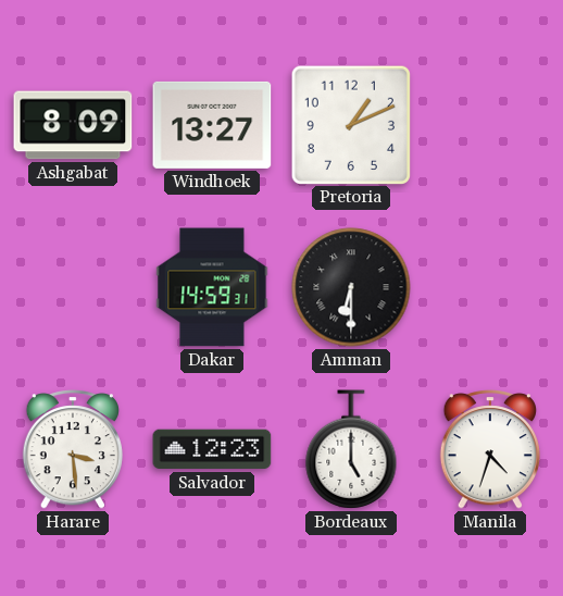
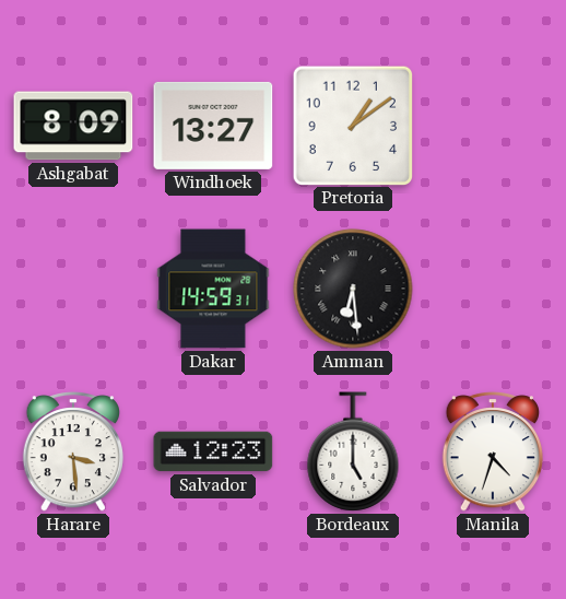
Pretoria: 1:11 -> 1:09 (352, 125)
Amman: 6:30 -> 6:29 (353, 289)
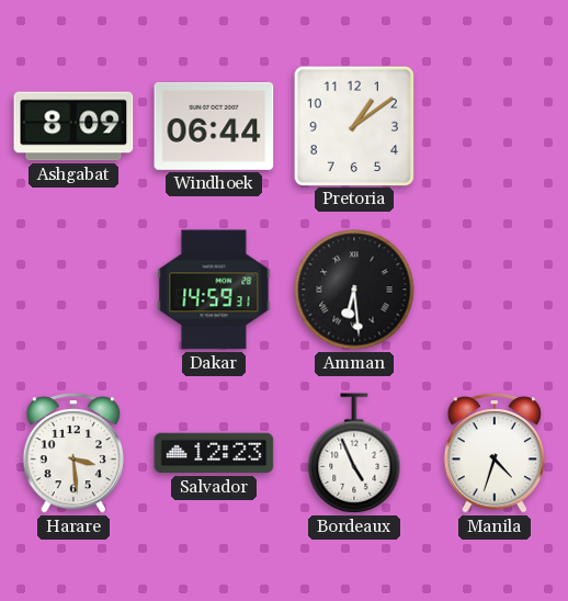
Windhoek: 13:27 -> 06:44 (214, 126)
Bordeaux: 5:00 -> 4:56 (354, 453)
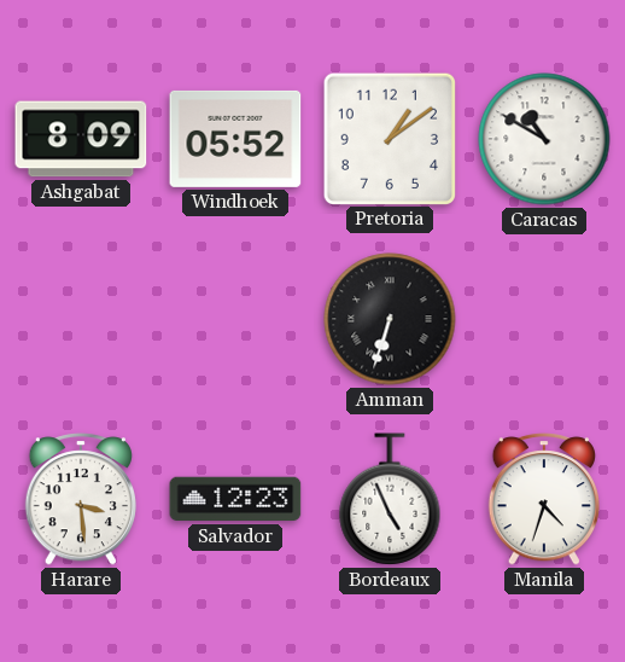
Windhoek: 06:44 -> 05:52 (235, 139)
Caracas: none -> 10:50 (544, 139)
Dakar: 14:59 -> none (214, 290)
Amman: 6:29 -> 6:33 (390, 319)
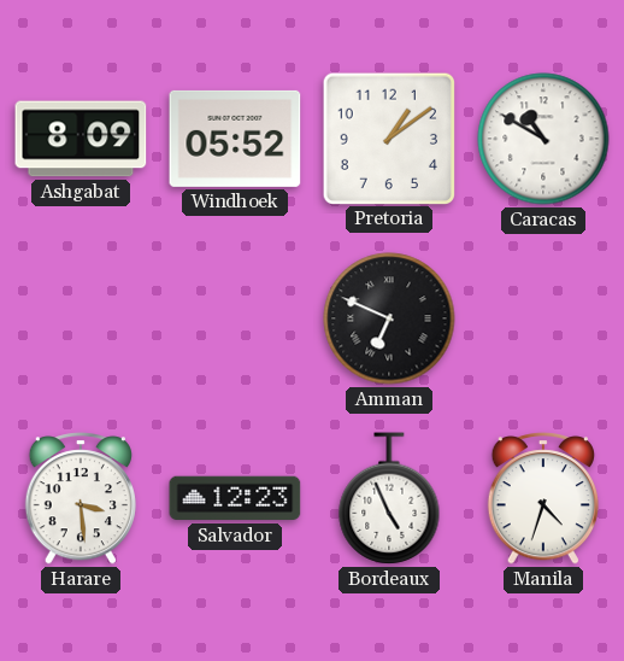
Amman: 6:33 -> 6:49 (389, 318)
